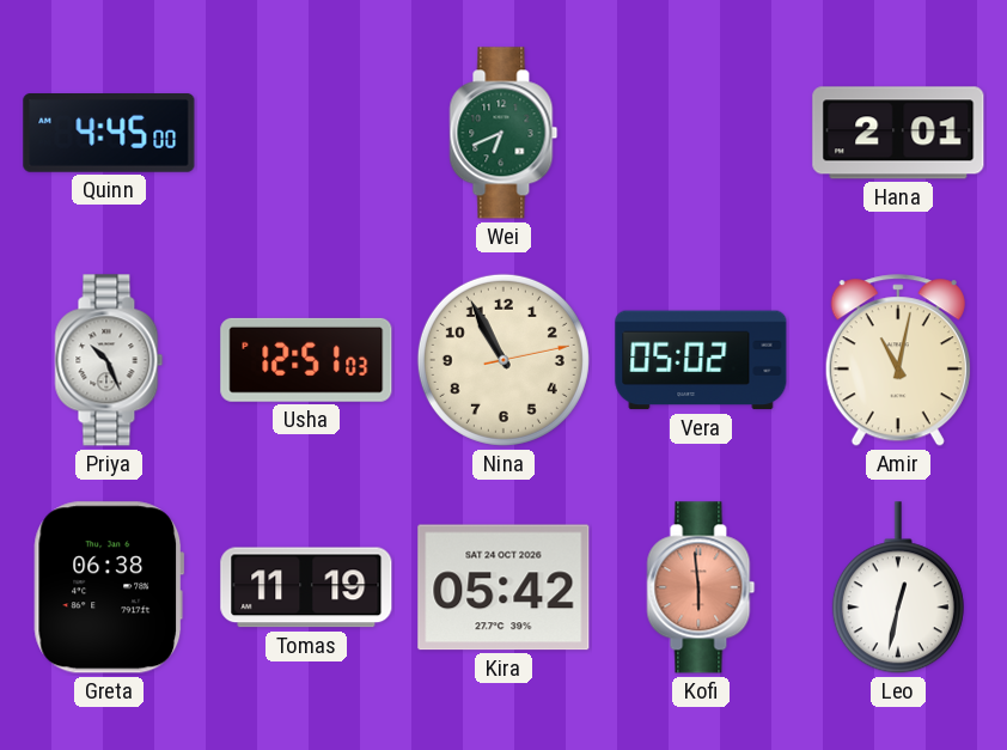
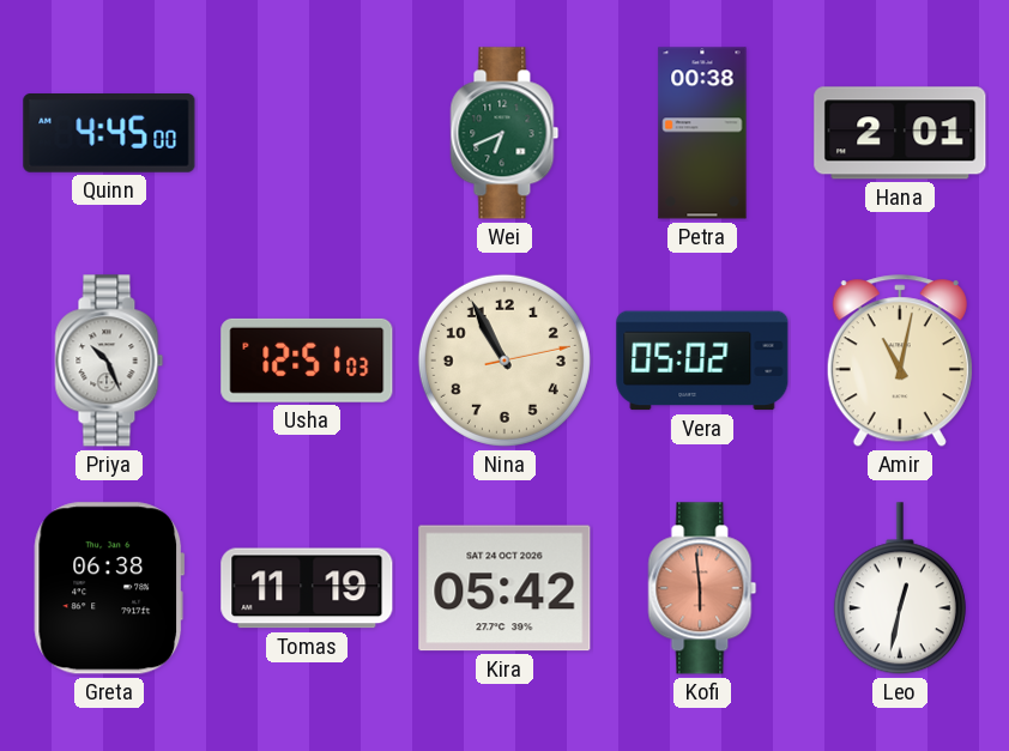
Petra: none -> 00:38 (702, 133)
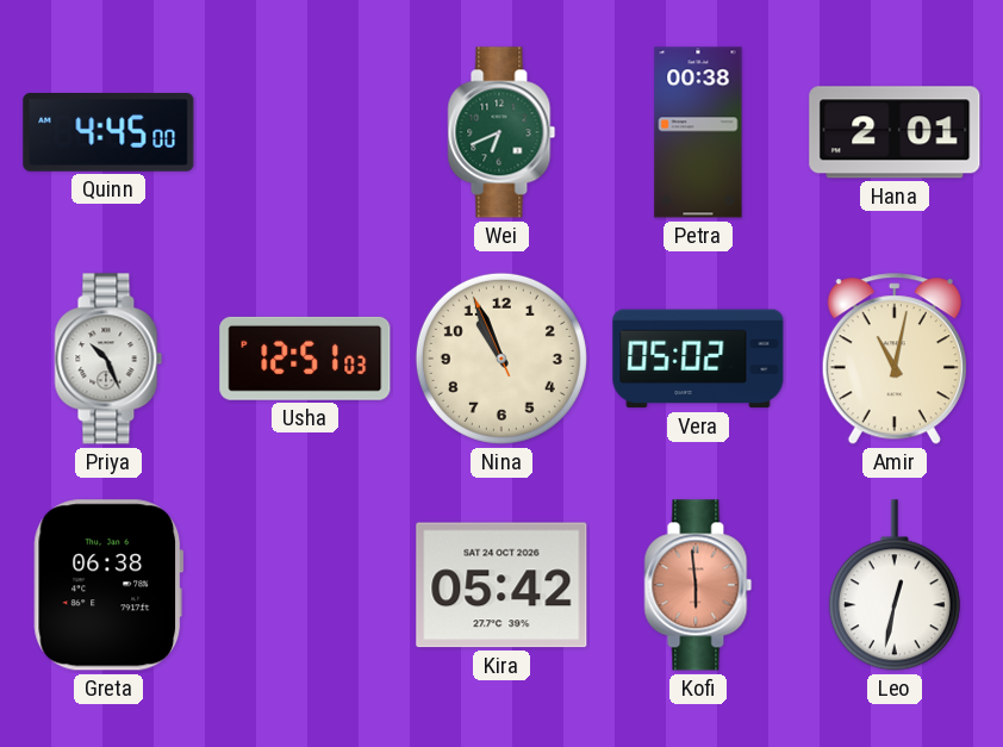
Nina: 10:55:13 -> 10:55:56 (502, 359)
Tomas: 11:19 -> none (307, 588)
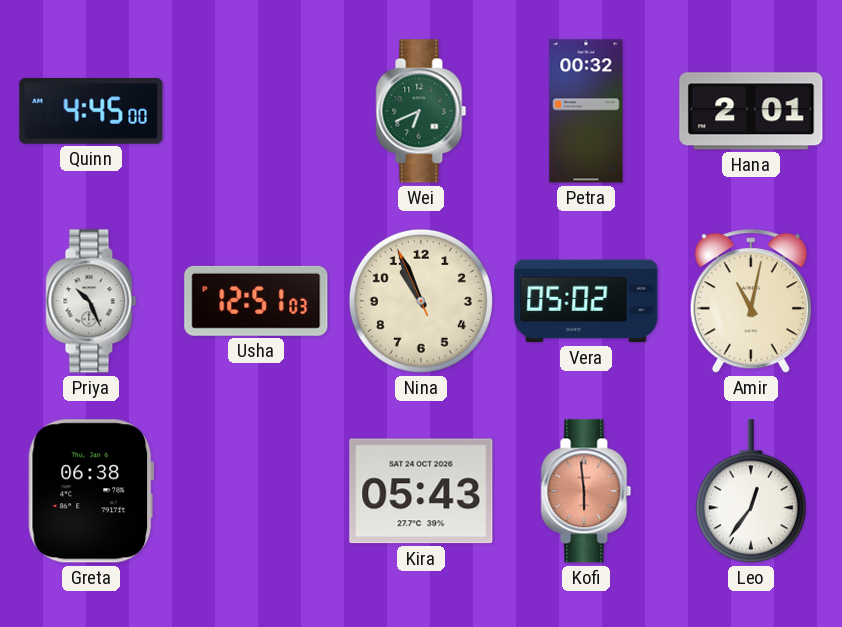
Petra: 00:38 -> 00:32 (586, 111)
Kira: 05:42 -> 05:43 (421, 491)
Leo: 12:32 -> 12:36 (751, 492)
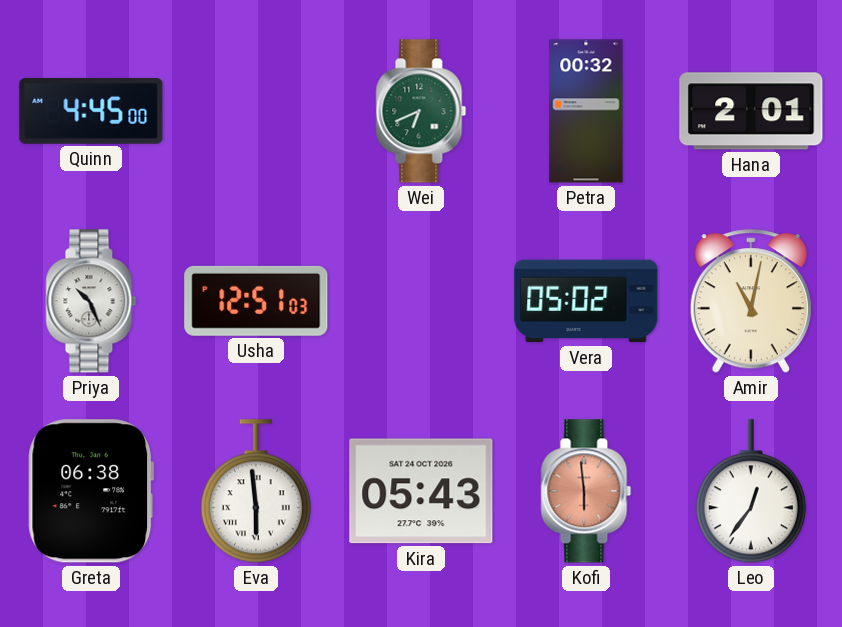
Nina: 10:55 -> none (421, 301)
Eva: none -> 5:59 (256, 492)
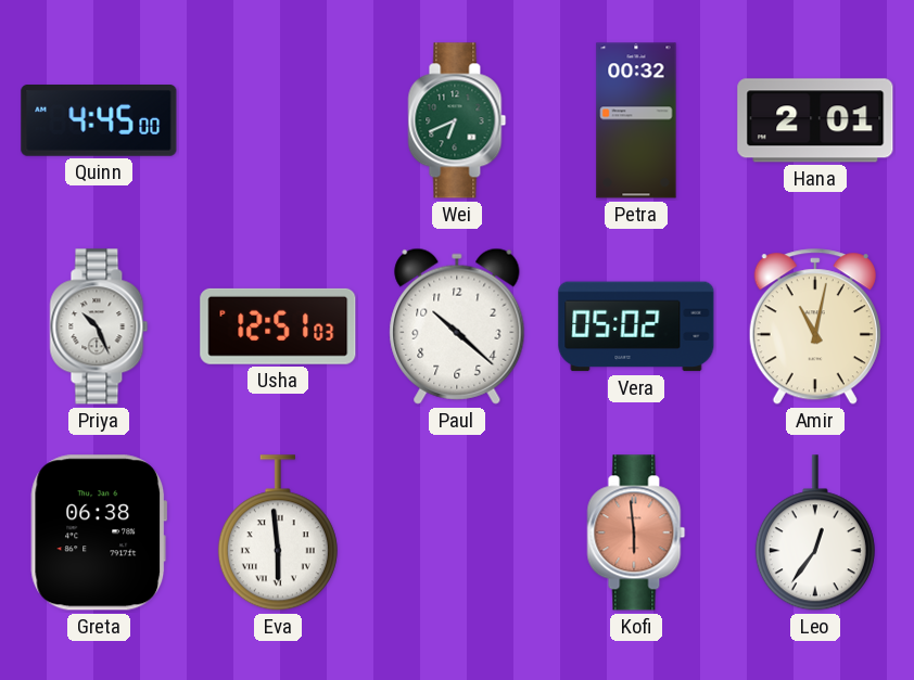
Paul: none -> 10:22 (457, 326)
Kira: 05:43 -> none (421, 491)
